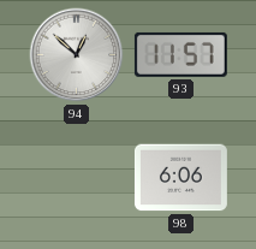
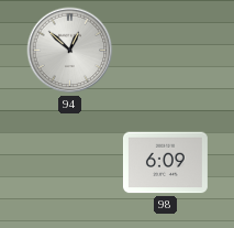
93: 11:57 -> none (180, 54)
98: 6:06 -> 6:09 (165, 163)
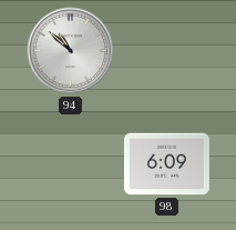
94: 12:52 -> 10:52 (71, 51)
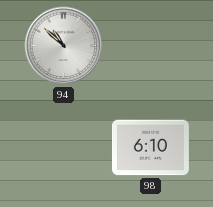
98: 6:09 -> 6:10 (150, 148)
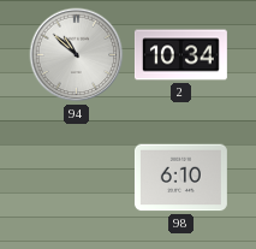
2: none -> 10:34 (180, 55)
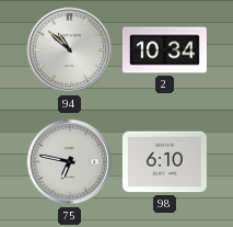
75: none -> 6:47 (70, 162)
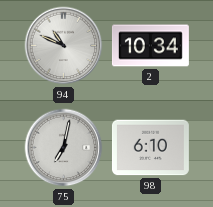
94: 10:52 -> 10:49 (64, 46)
75: 6:47 -> 7:02 (64, 148)
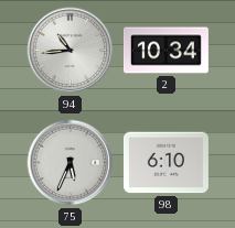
94: 10:49 -> 10:44 (71, 51)
75: 7:02 -> 5:34 (71, 163)
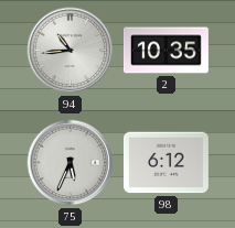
2: 10:34 -> 10:35 (165, 51)
98: 6:10 -> 6:12 (165, 163)
